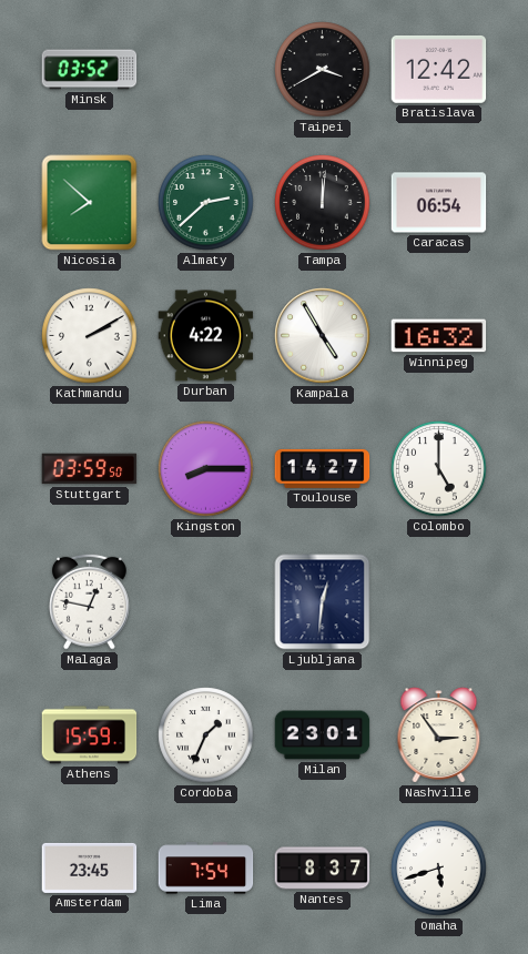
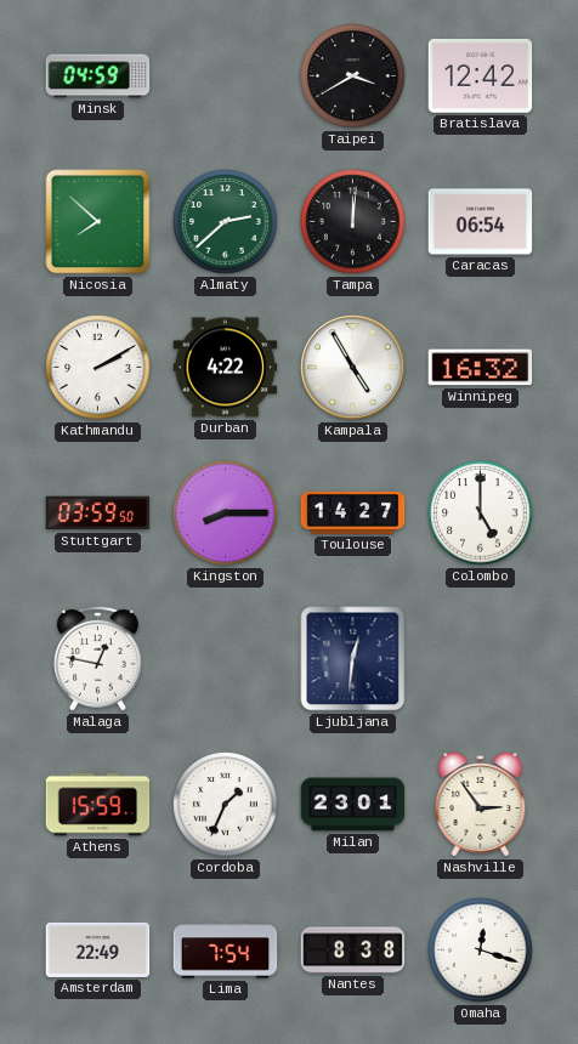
Minsk: 03:52 -> 04:59 (98, 76)
Amsterdam: 23:45 -> 22:49 (98, 949)
Nantes: 8:37 -> 8:38 (353, 951)
Omaha: 5:42 -> 12:18 (481, 951)
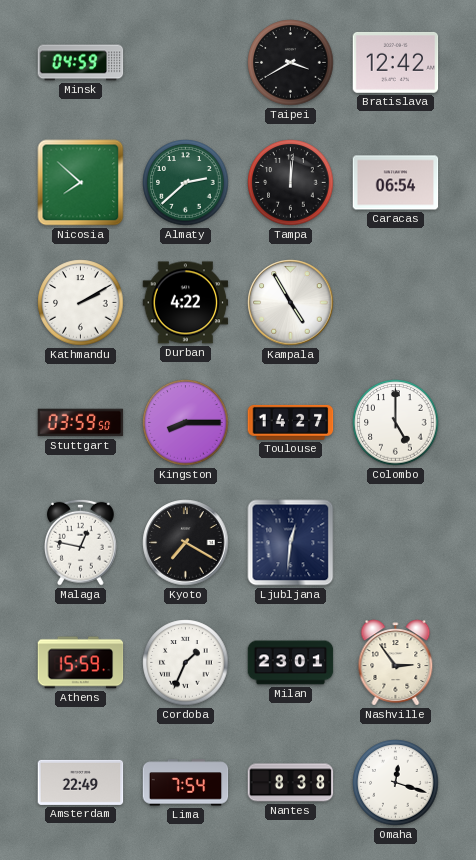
Winnipeg: 16:32 -> none (481, 368)
Kyoto: none -> 7:20 (186, 543)
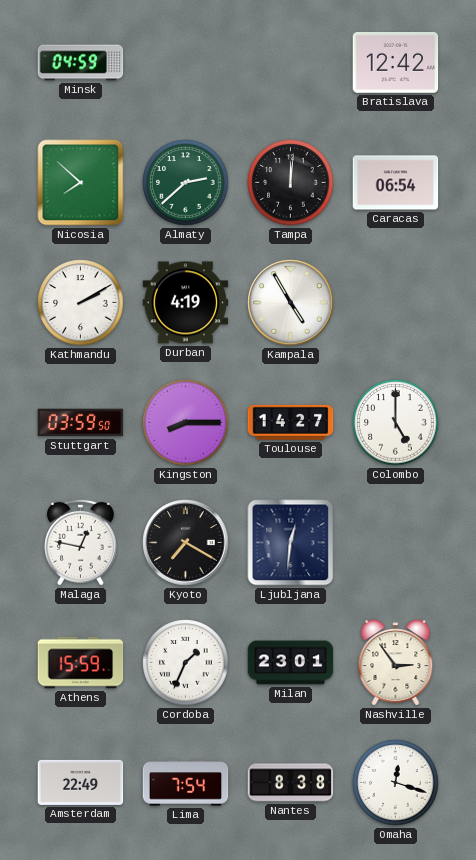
Taipei: 3:40 -> none (291, 63)
Durban: 4:22 -> 4:19 (186, 303)
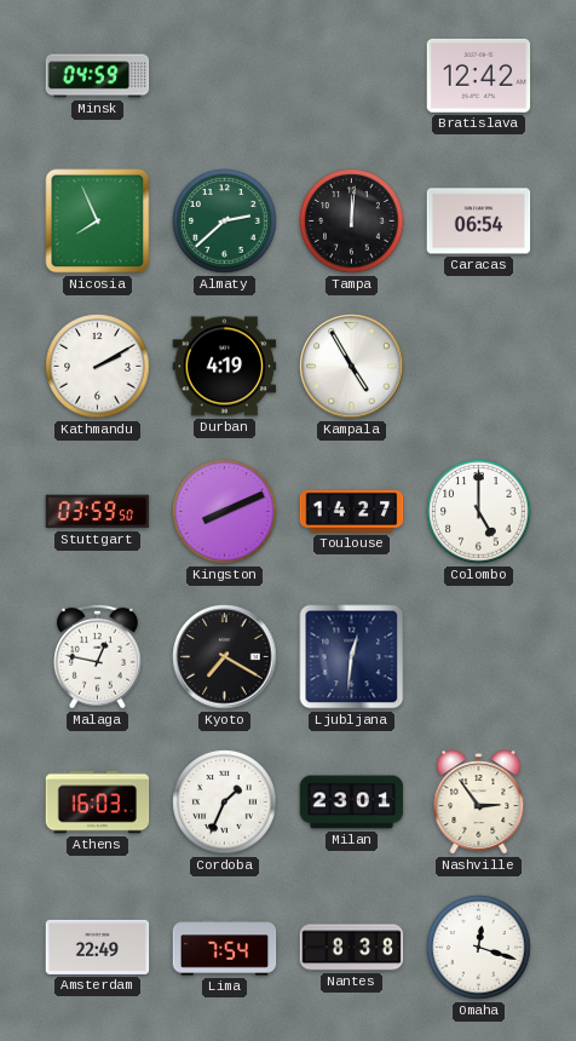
Nicosia: 7:52 -> 7:56 (98, 222)
Kingston: 8:15 -> 8:11 (225, 512)
Athens: 15:59 -> 16:03 (98, 803)
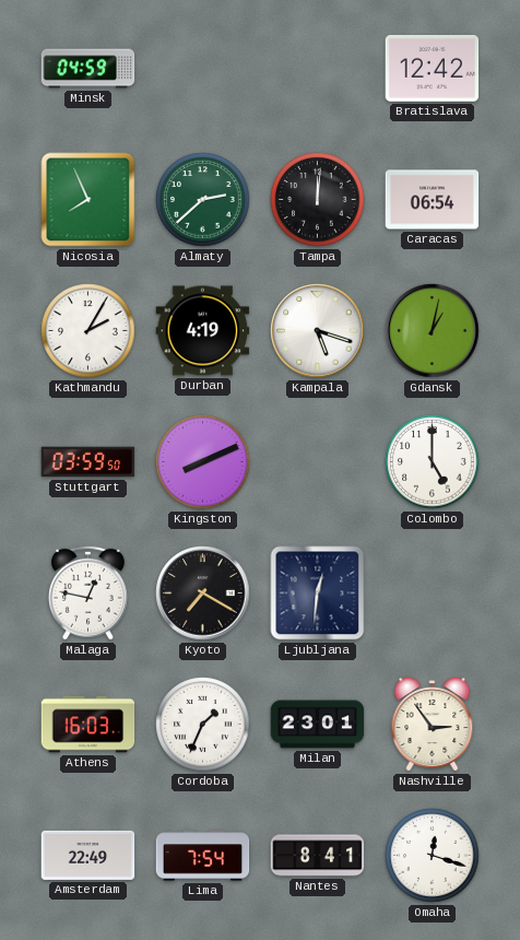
Kathmandu: 2:10 -> 2:05 (88, 331)
Kampala: 4:55 -> 5:18 (318, 331)
Gdansk: none -> 1:02 (433, 331)
Toulouse: 14:27 -> none (352, 511)
Nantes: 8:38 -> 8:41 (318, 856)
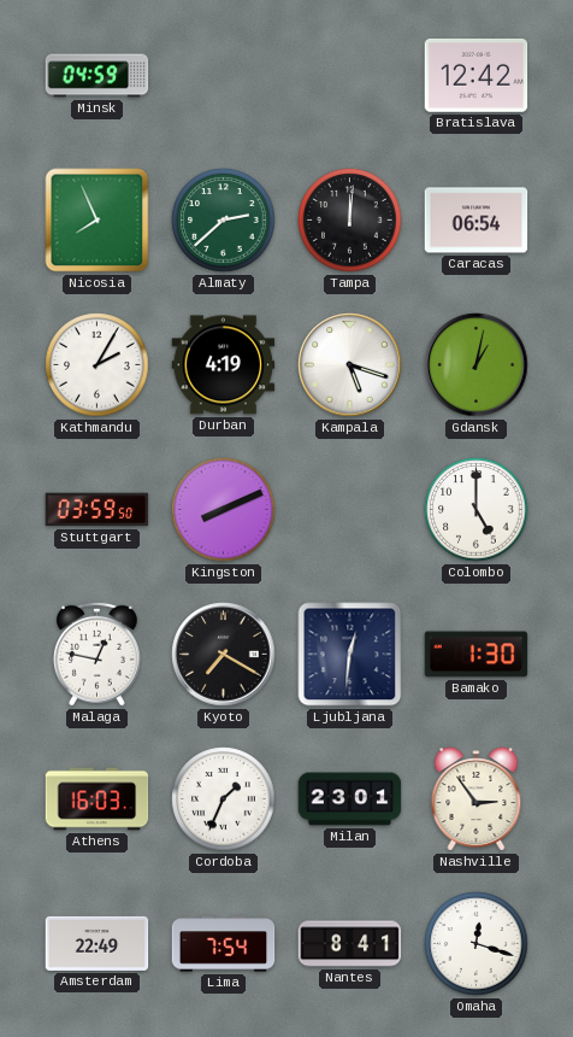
Bamako: none -> 1:30 (477, 655)
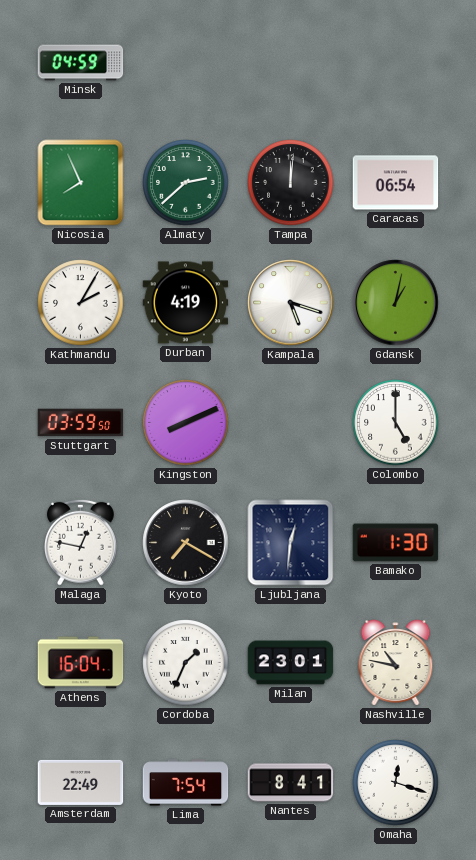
Bratislava: 12:42 -> none (477, 76)
Athens: 16:03 -> 16:04 (81, 663)
Nashville: 2:54 -> 10:47 (396, 663)
